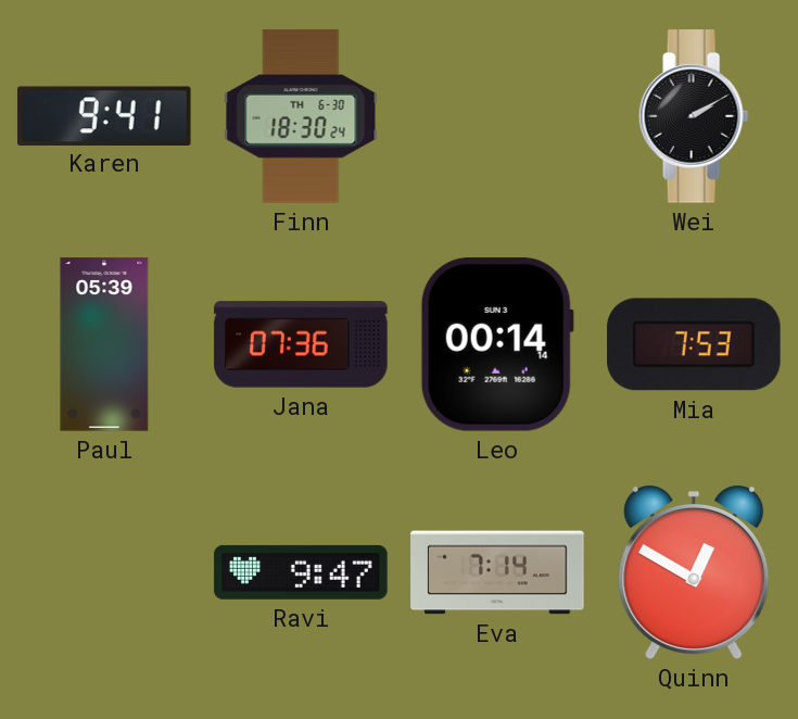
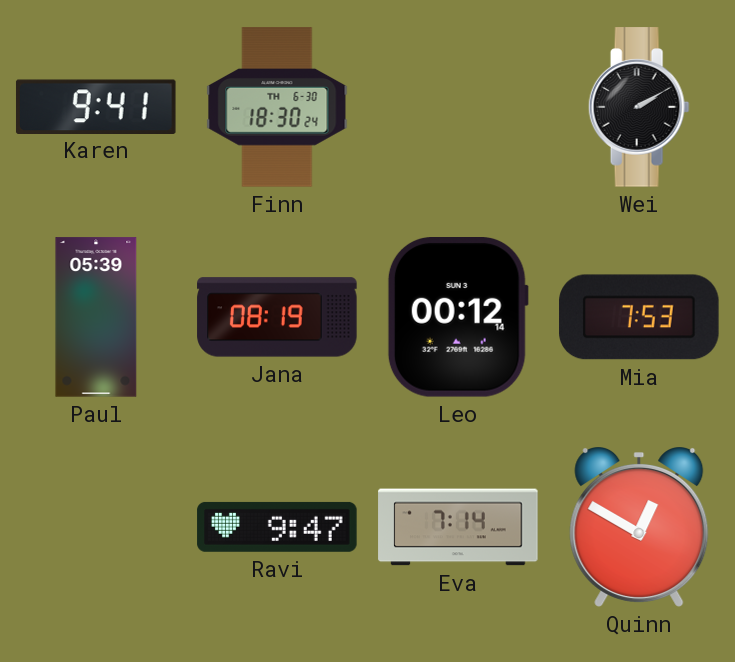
Jana: 07:36 -> 08:19 (277, 317)
Leo: 00:14 -> 00:12 (458, 318)
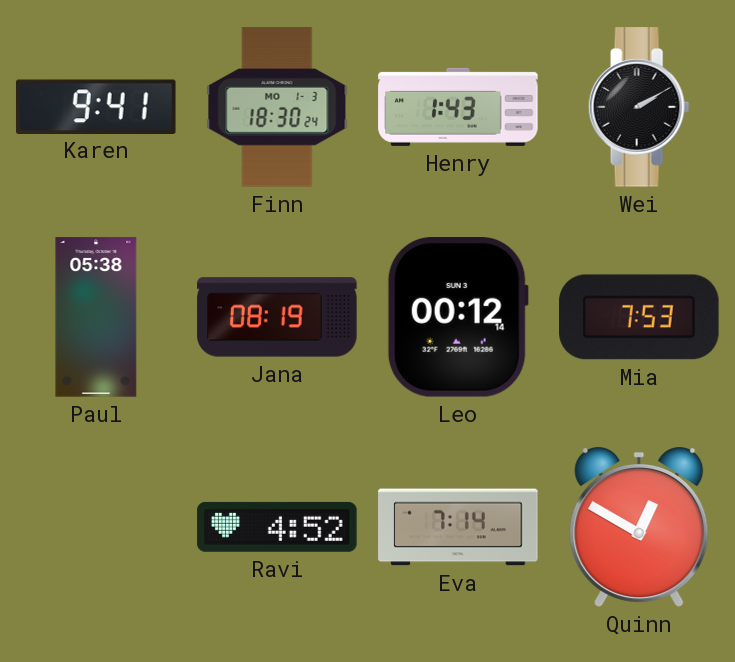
Finn date: TH 6-30 -> MO 1-3 (277, 107)
Henry: none -> 1:43 (458, 107)
Paul: 05:39 -> 05:38 (96, 317)
Ravi: 9:47 -> 4:52 (277, 527)
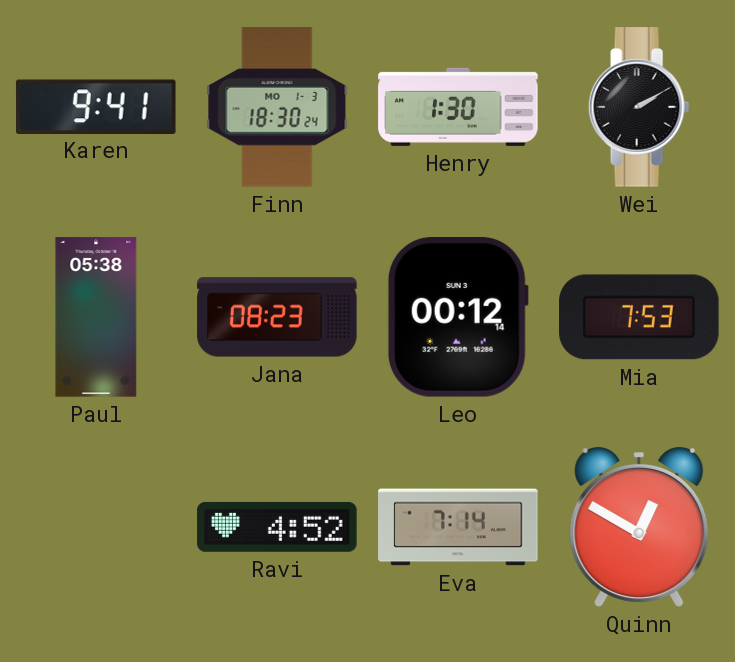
Henry: 1:43 -> 1:30 (458, 107)
Jana: 08:19 -> 08:23 (277, 317)
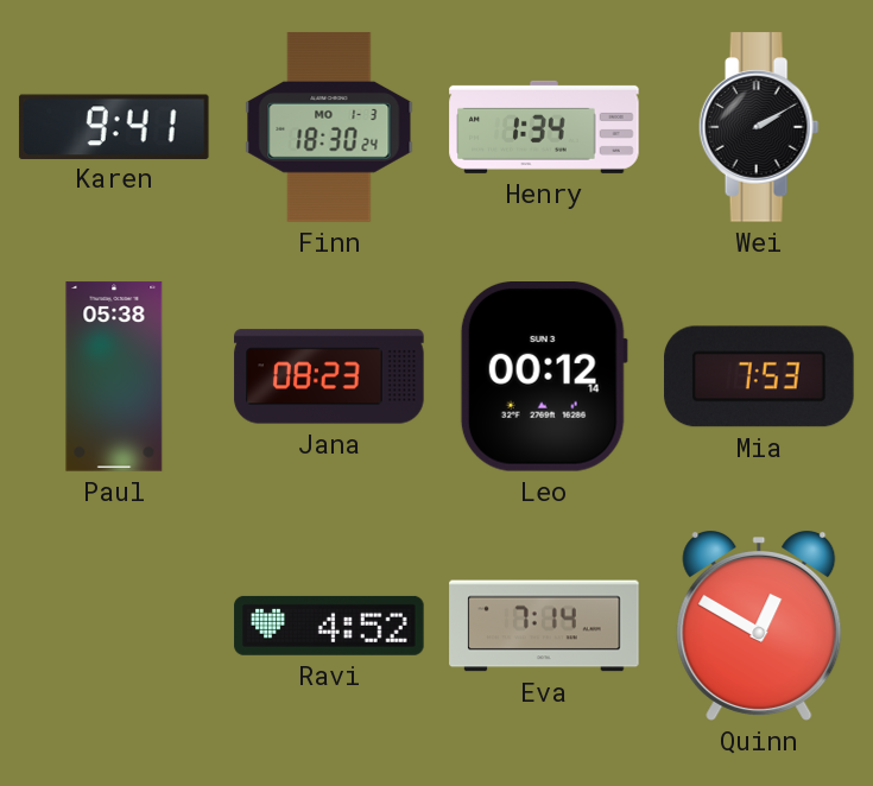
Henry: 1:30 -> 1:34 (544, 127)
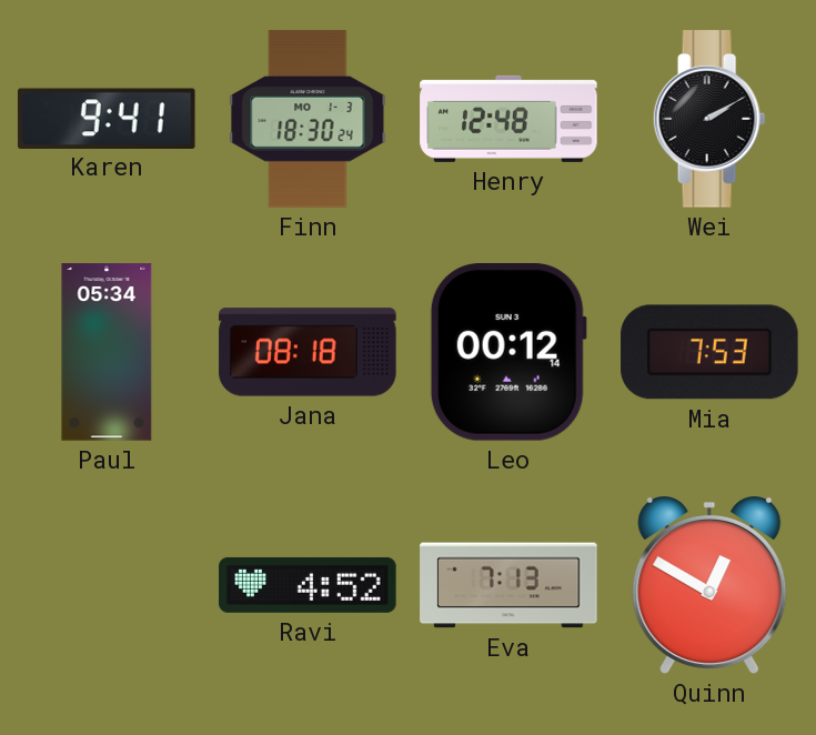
Henry: 1:34 -> 12:48 (508, 119)
Paul: 05:38 -> 05:34 (107, 352)
Jana: 08:23 -> 08:18 (308, 352)
Eva: 7:14 -> 7:13 (508, 585)
